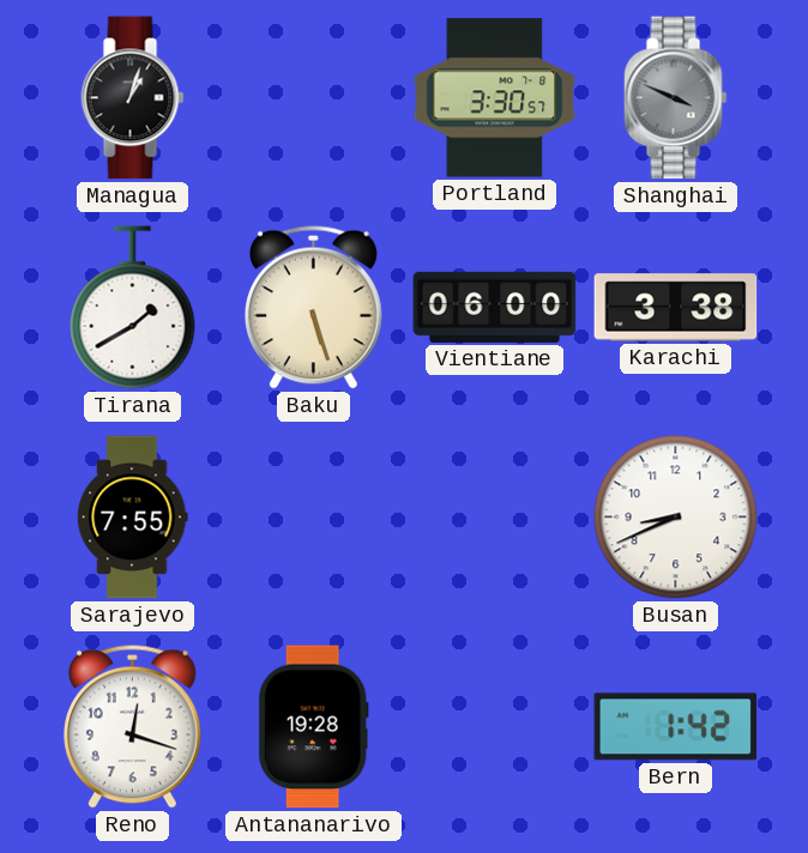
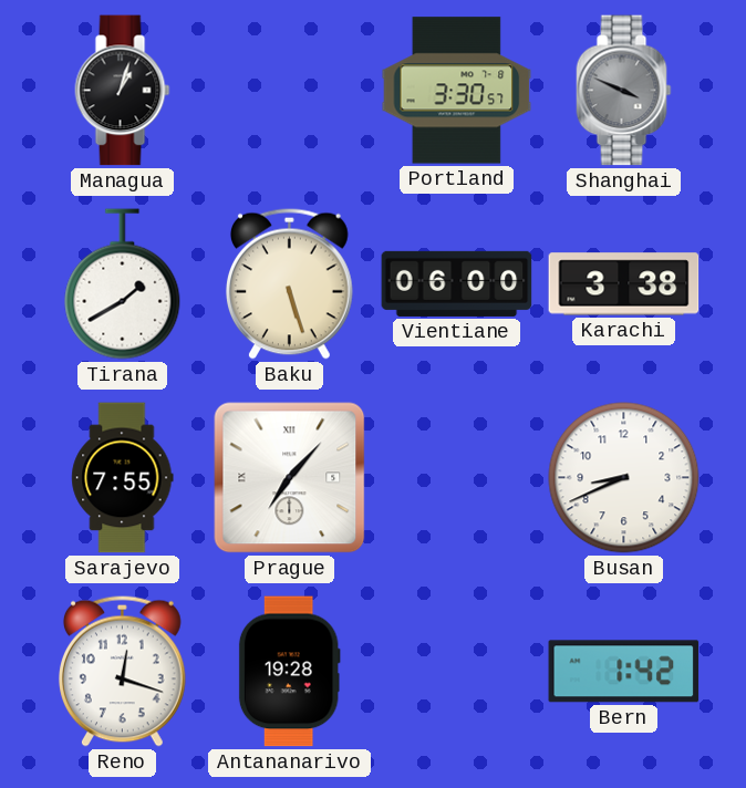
Prague: none -> 7:07 (290, 478)
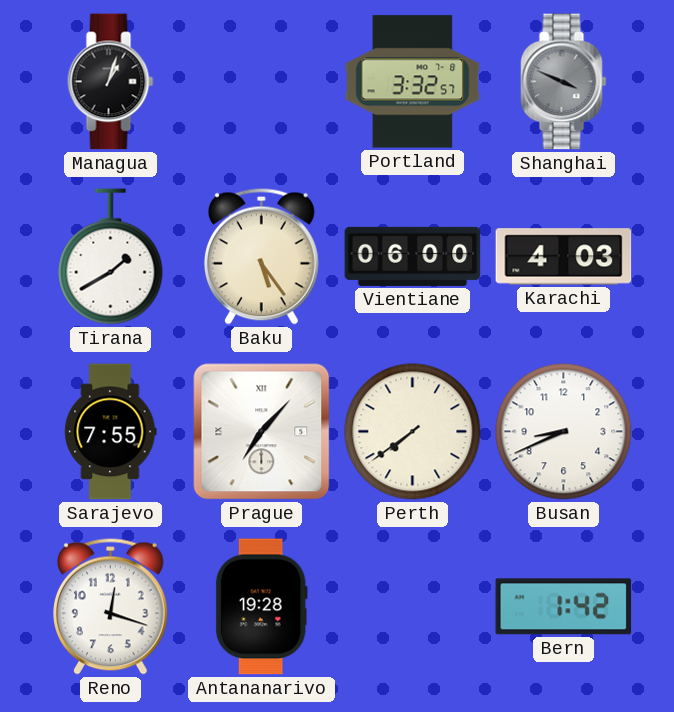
Portland: 3:30 -> 3:32 (413, 82)
Baku: 5:27 -> 5:24 (261, 256)
Karachi: 3:38 -> 4:03 (564, 257)
Perth: none -> 7:39 (413, 432)
